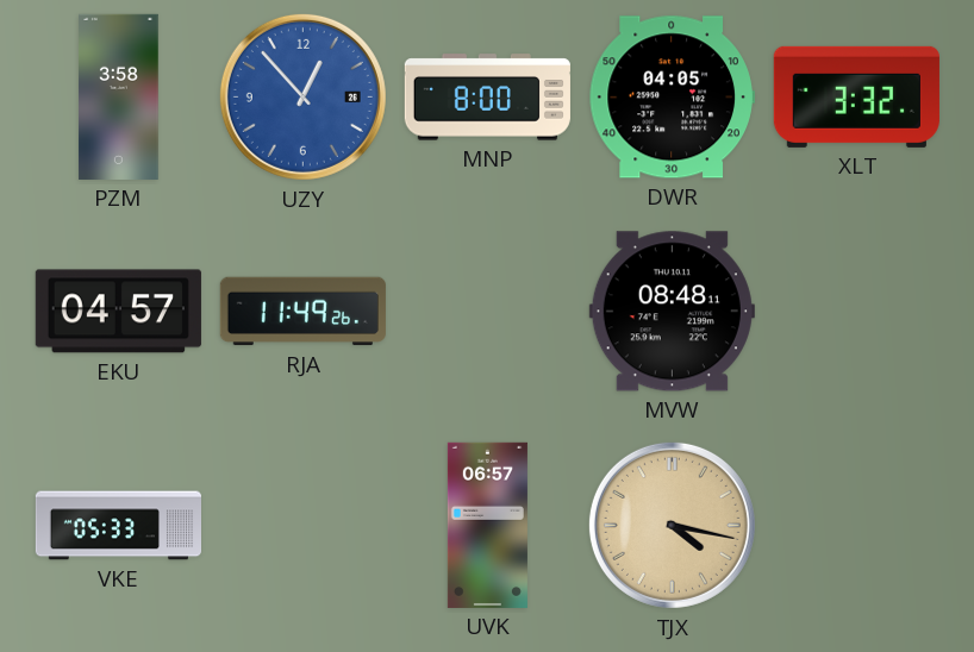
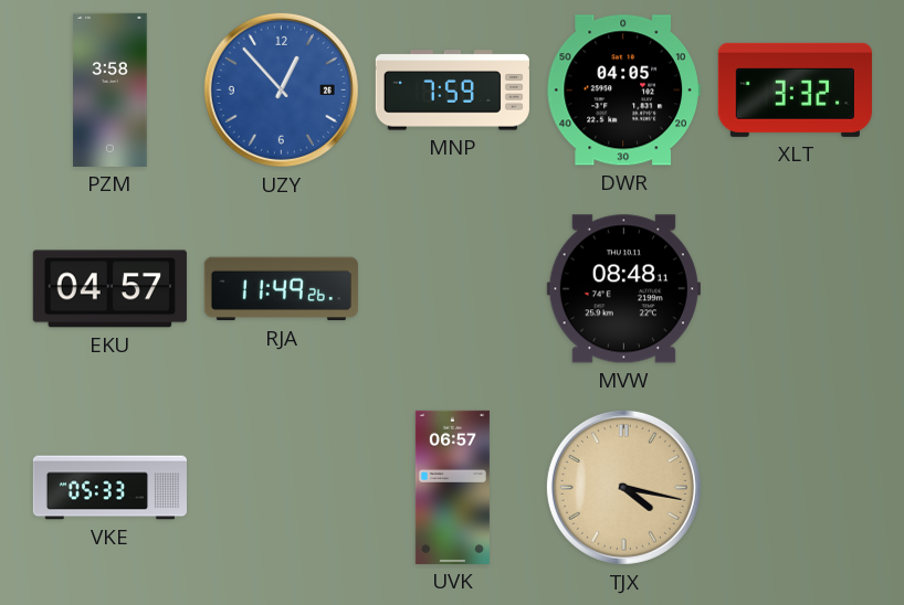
MNP: 8:00 -> 7:59 (452, 91)
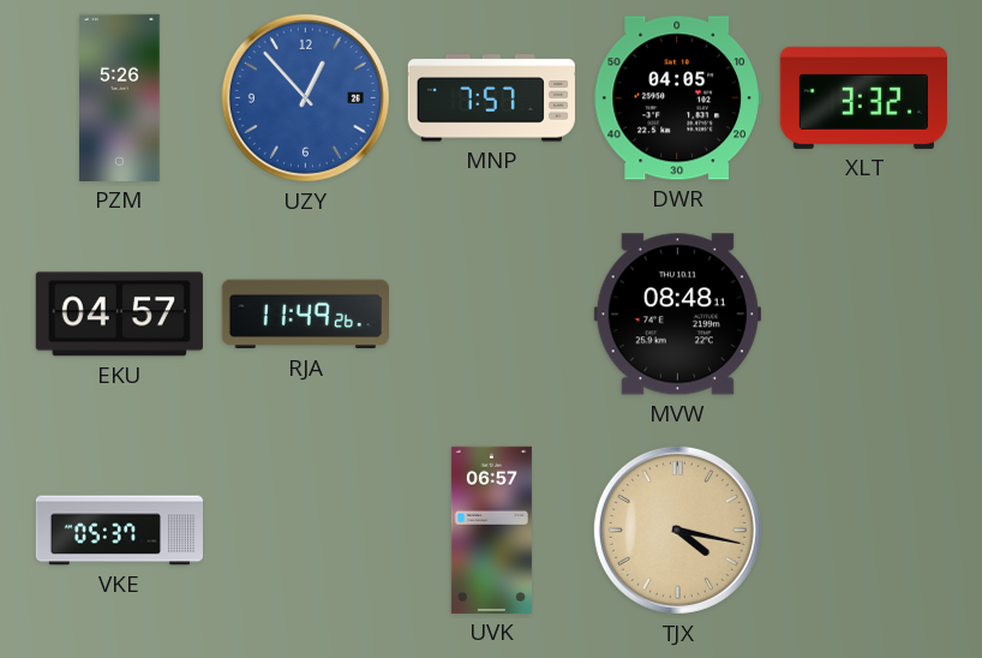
PZM: 3:58 -> 5:26 (120, 97)
MNP: 7:59 -> 7:57 (491, 98)
VKE: 05:33 -> 05:37 (119, 531)
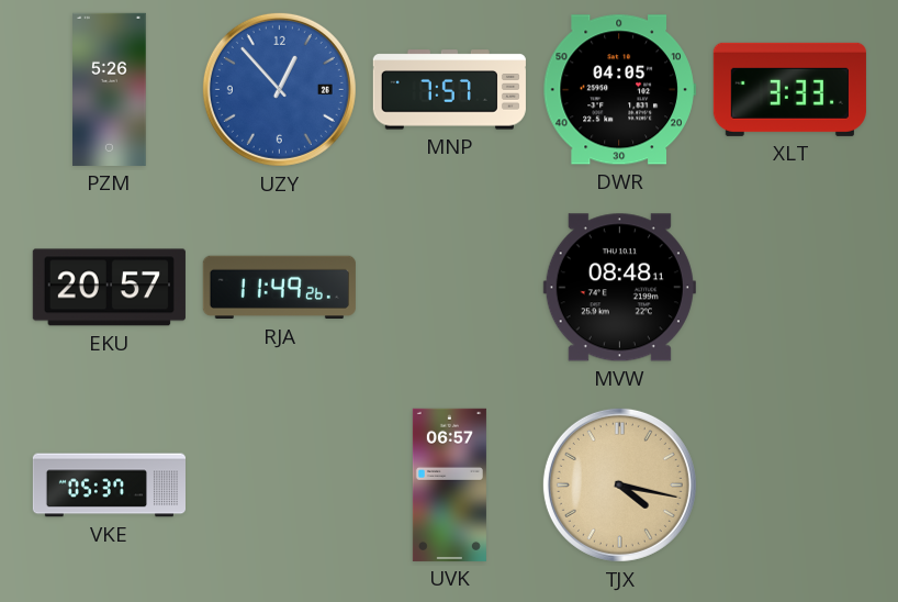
XLT: 3:32 -> 3:33 (789, 89)
EKU: 04:57 -> 20:57 (109, 288)
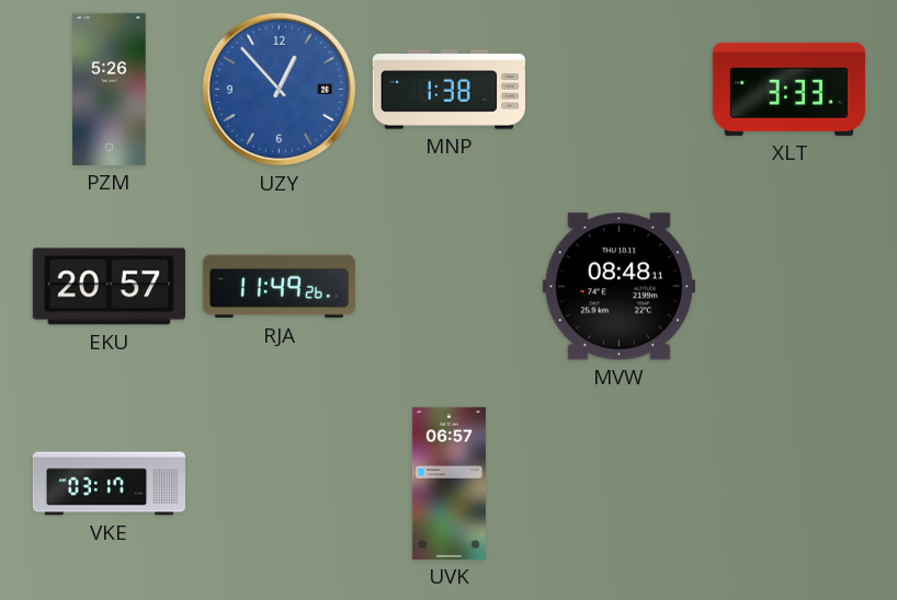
MNP: 7:57 -> 1:38 (449, 90)
DWR: 04:05 -> none (619, 90)
VKE: 05:37 -> 03:17 (109, 484)
TJX: 4:17 -> none (619, 484)
